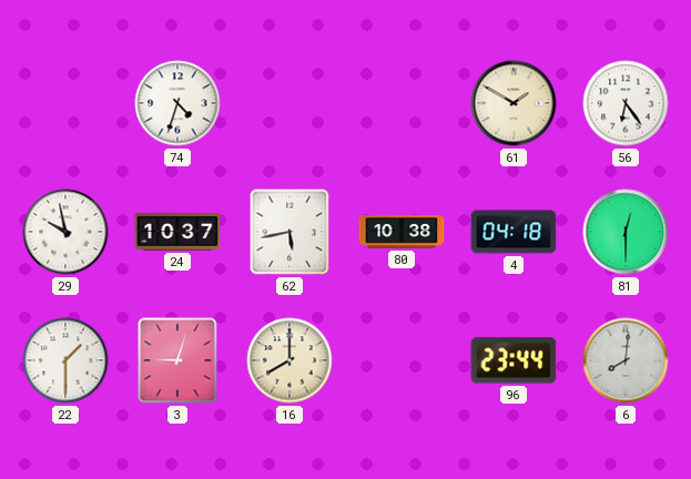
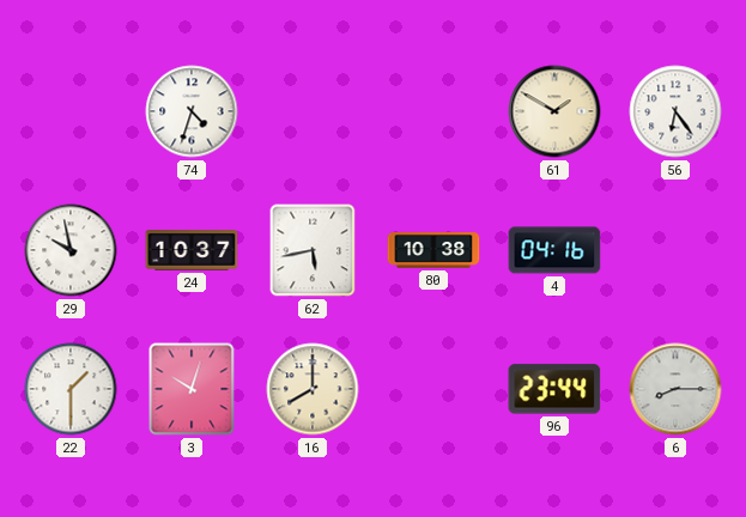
4: 04:18 -> 04:16 (554, 250)
81: 12:30 -> none (626, 232)
3: 9:03 -> 10:03 (192, 389)
6: 8:01 -> 8:15 (675, 389)
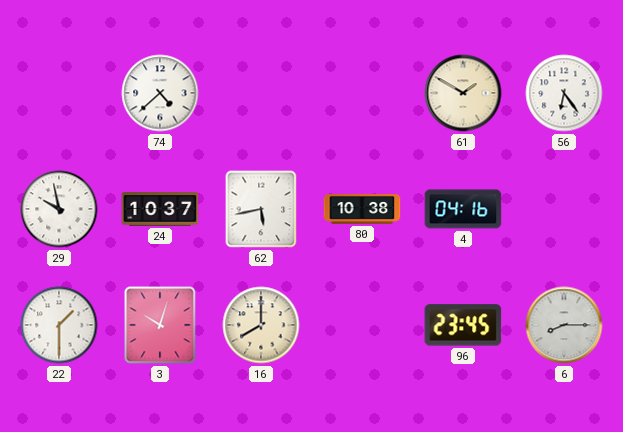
74: 4:33 -> 4:38 (160, 93)
96: 23:44 -> 23:45 (463, 325)
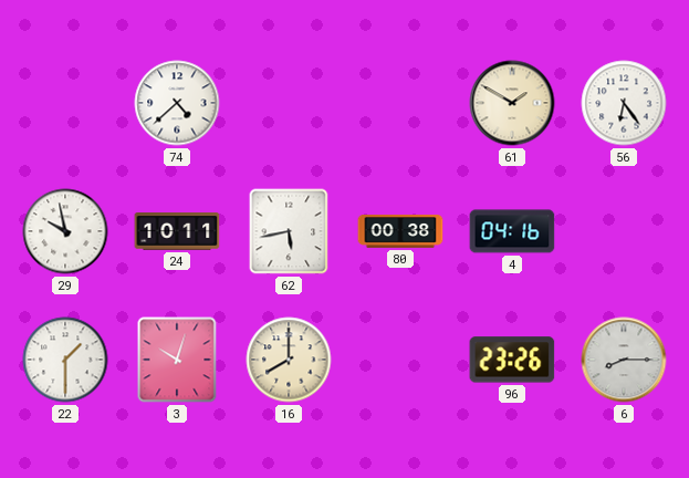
24: 10:37 -> 10:11 (177, 232)
80: 10:38 -> 00:38 (400, 232)
96: 23:45 -> 23:26 (512, 360)
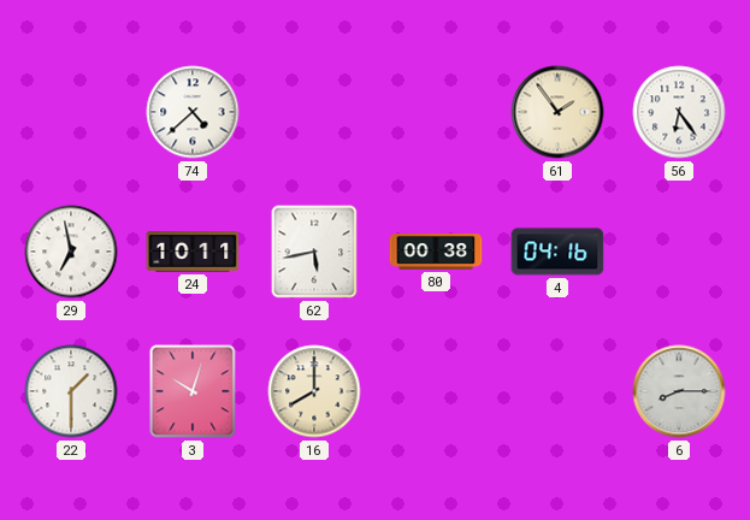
61: 1:50 -> 1:54 (557, 112)
29: 9:58 -> 6:58 (71, 252)
96: 23:26 -> none (512, 360)
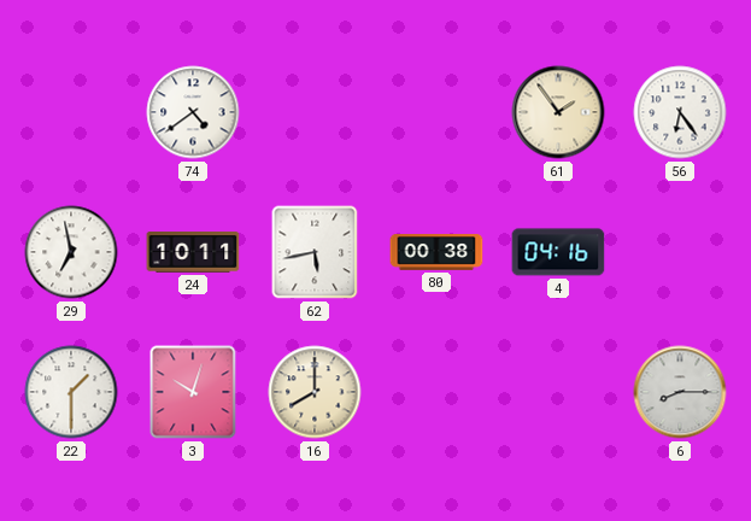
74: 4:38 -> 4:39 (193, 112)
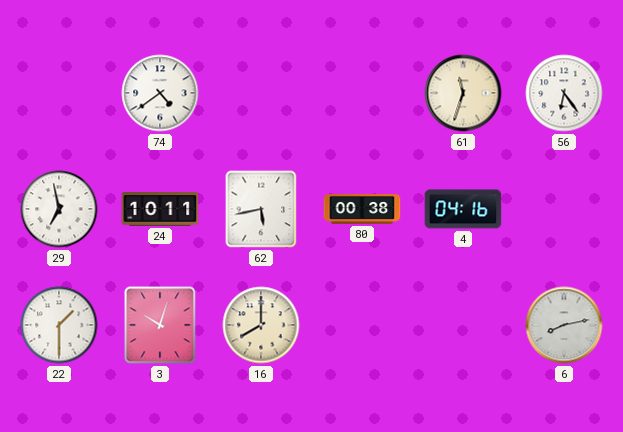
61: 1:54 -> 11:33 (463, 93)
6: 8:15 -> 8:13 (564, 325)
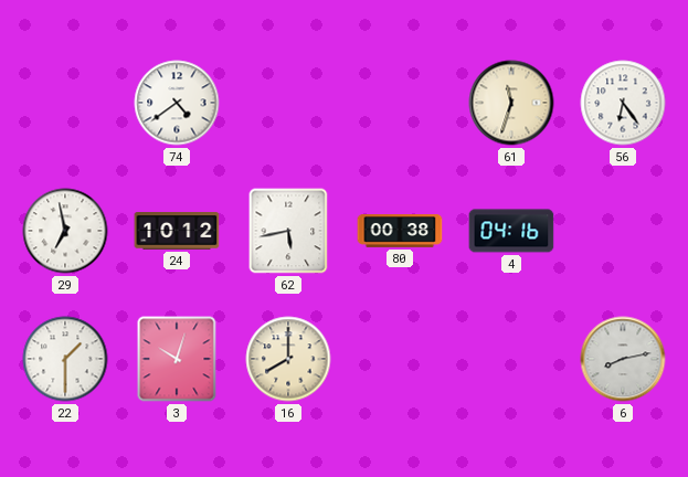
24: 10:11 -> 10:12 (177, 232)
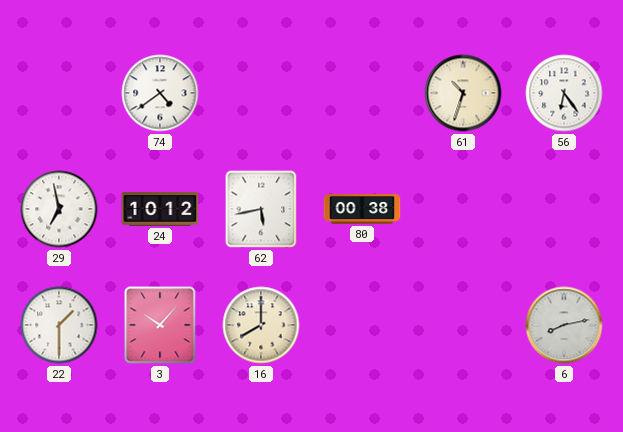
61: 11:33 -> 10:33 (463, 93)
4: 04:16 -> none (511, 231)
3: 10:03 -> 10:07 (160, 325)
